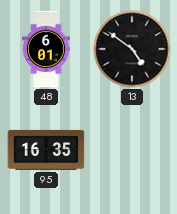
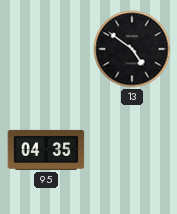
48: 6:01 -> none (47, 49)
95: 16:35 -> 04:35 (46, 150)
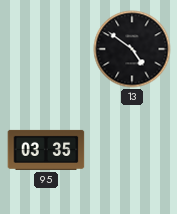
95: 04:35 -> 03:35 (46, 150)
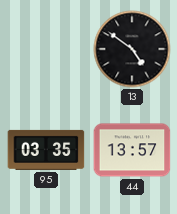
44: none -> 13:57 (132, 150)
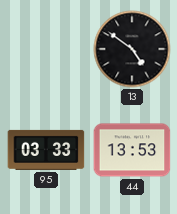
95: 03:35 -> 03:33 (46, 150)
44: 13:57 -> 13:53 (132, 150)
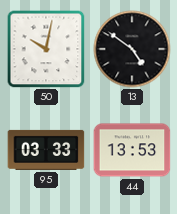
50: none -> 10:02 (46, 49)
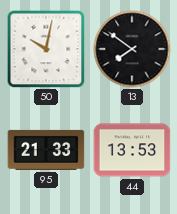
13: 4:51 -> 7:51 (132, 49)
95: 03:33 -> 21:33 (46, 150)
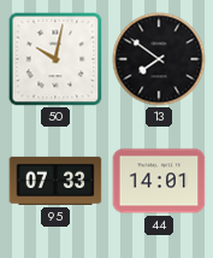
95: 21:33 -> 07:33 (55, 181)
44: 13:53 -> 14:01 (159, 181)
